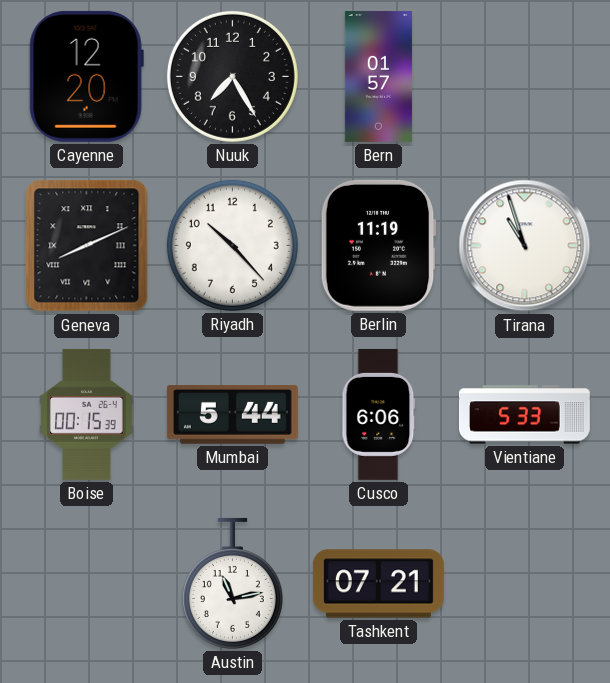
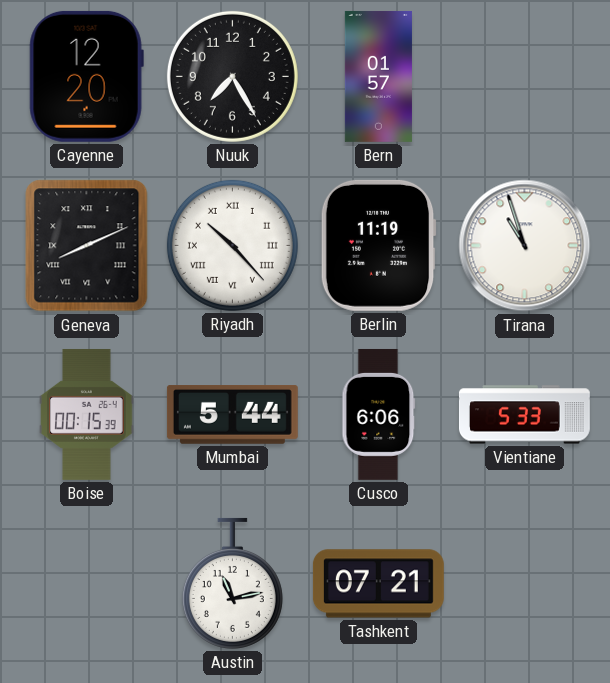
Riyadh numerals: Arabic -> Roman (232, 245)
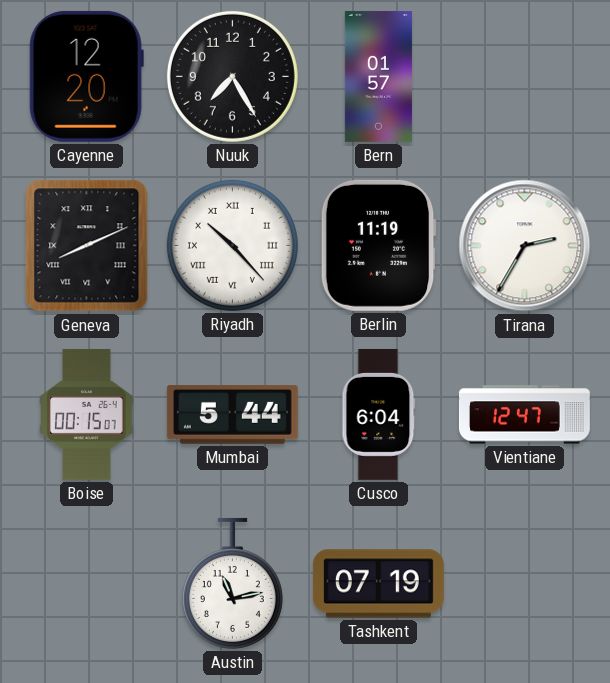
Tirana: 10:57 -> 2:35 (525, 246)
Boise: 00:15:39 -> 00:15:07 (87, 414)
Cusco: 6:06 -> 6:04 (379, 414)
Vientiane: 5:33 -> 12:47 (524, 415)
Tashkent: 07:21 -> 07:19 (378, 584)
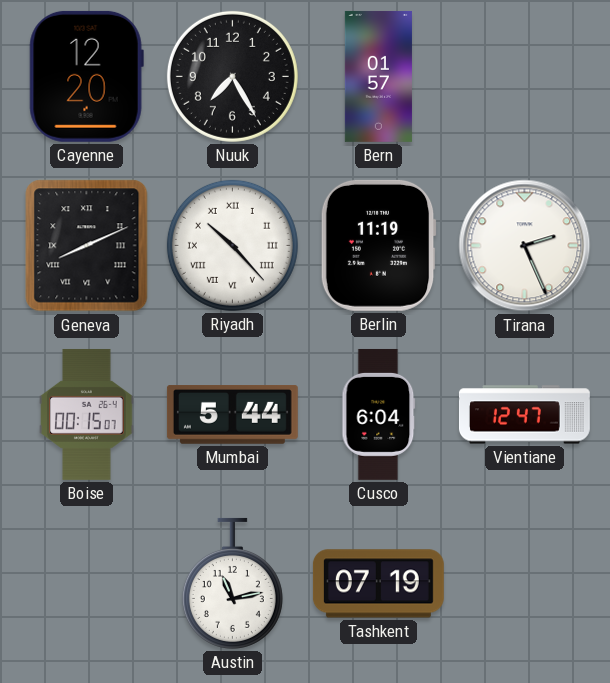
Tirana: 2:35 -> 2:26 (525, 246)
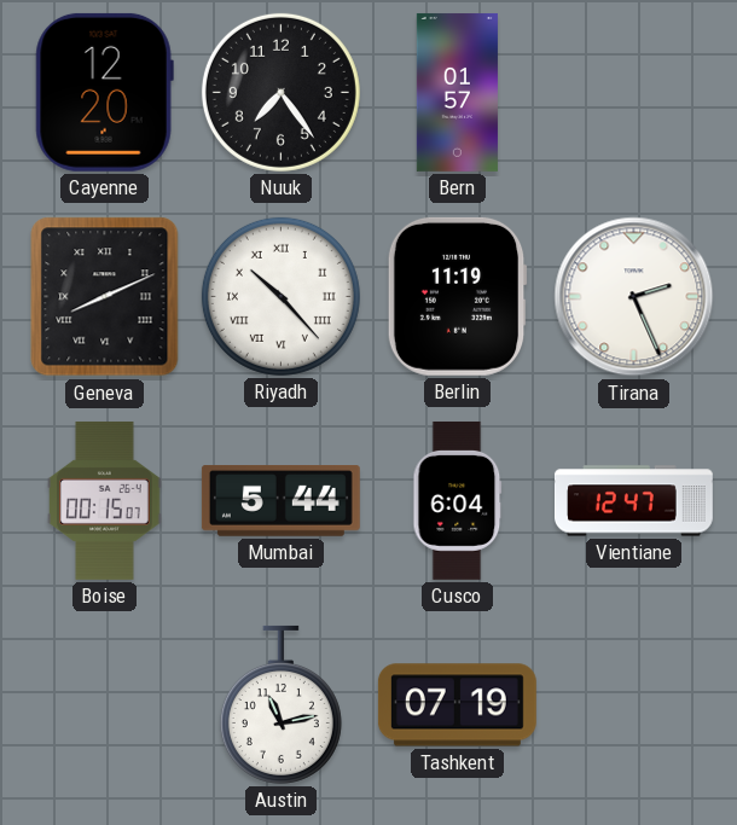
Nuuk: 7:25 -> 7:24 (280, 92)
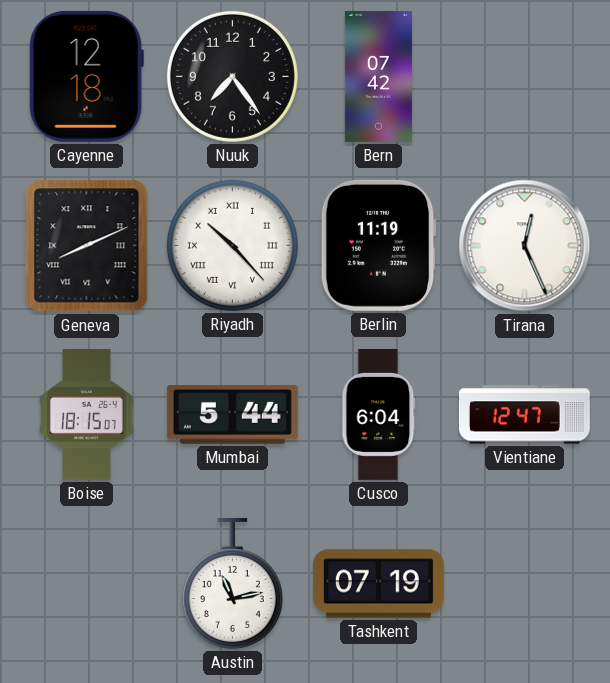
Cayenne: 12:20 -> 12:18 (86, 76)
Bern: 01:57 -> 07:42 (378, 76)
Tirana: 2:26 -> 12:26 (525, 246)
Boise: 00:15 -> 18:15 (87, 414)
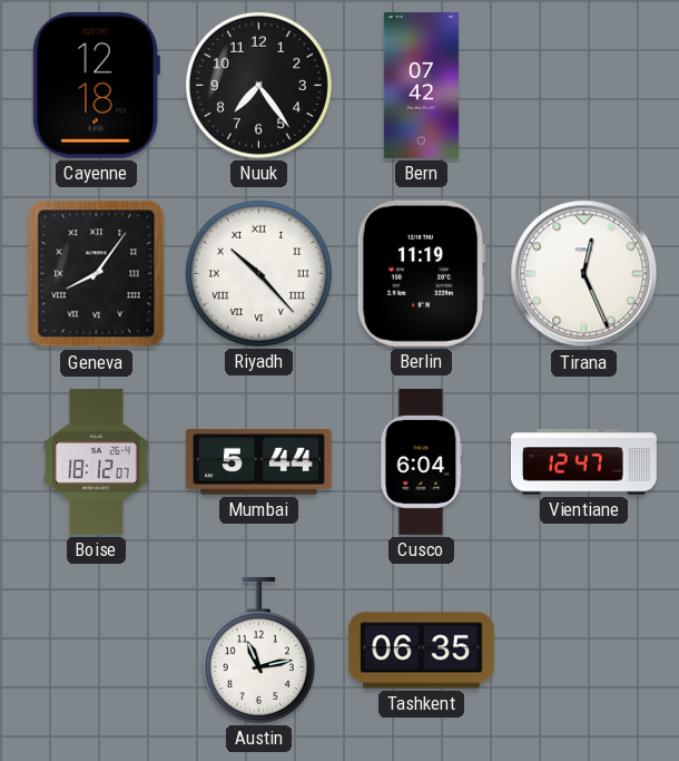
Geneva: 8:11 -> 8:06 (97, 274)
Boise: 18:15 -> 18:12 (97, 461)
Tashkent: 07:19 -> 06:35 (421, 651)
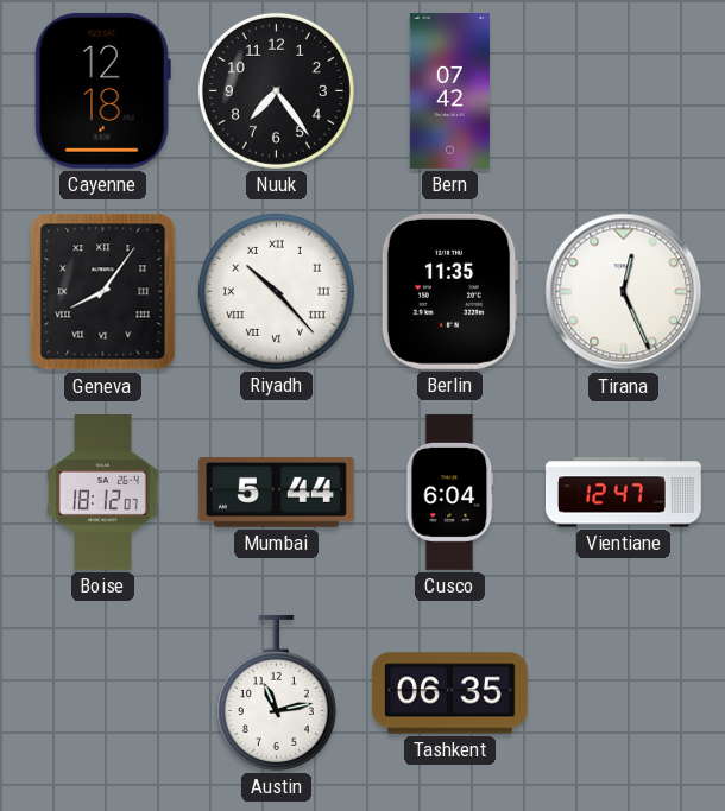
Berlin: 11:19 -> 11:35 (449, 291)
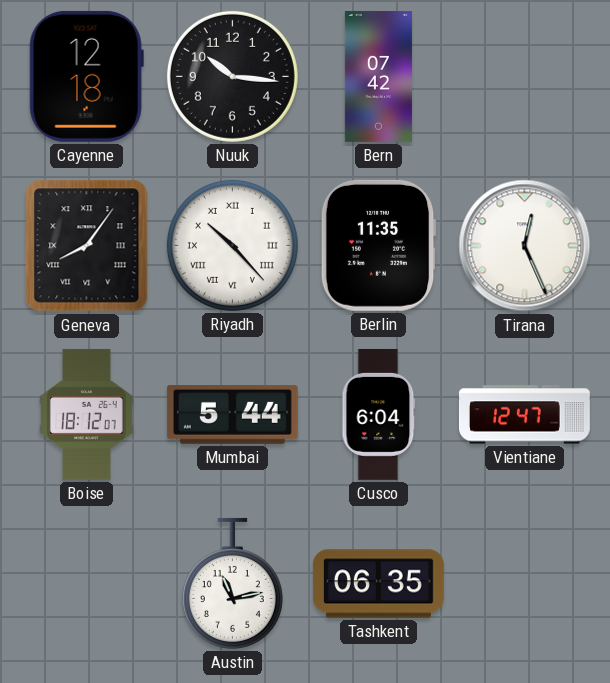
Nuuk: 7:24 -> 10:16 (232, 76)
